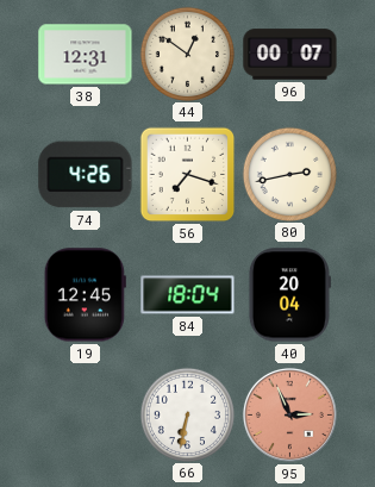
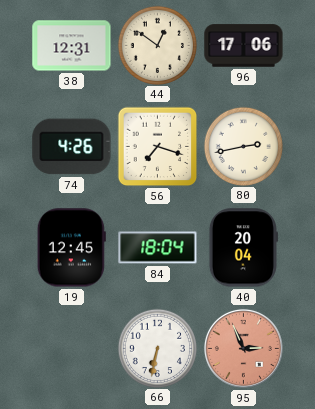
96: 00:07 -> 17:06 (244, 46)
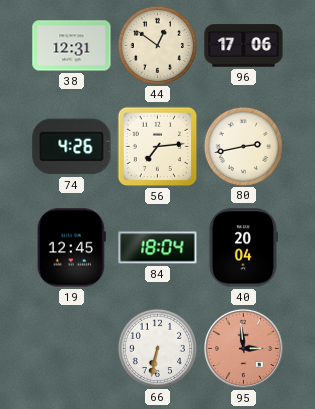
56: 7:18 -> 7:14 (158, 147)
95: 2:56 -> 2:59 (243, 348)
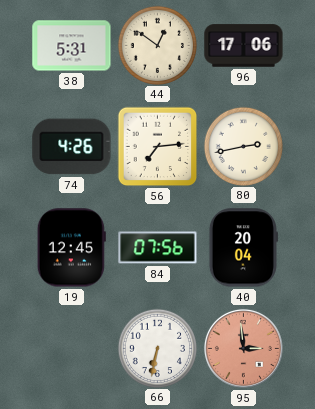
38: 12:31 -> 5:31 (72, 46)
84: 18:04 -> 07:56 (158, 248)
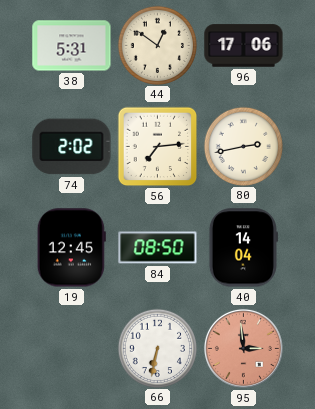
74: 4:26 -> 2:02 (72, 147)
84: 07:56 -> 08:50 (158, 248)
40: 20:04 -> 14:04 (243, 248)
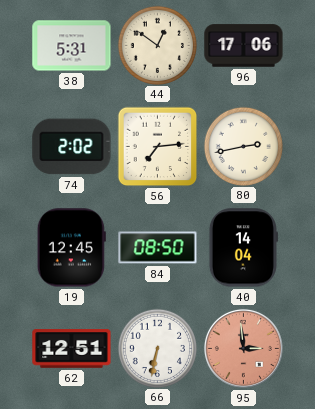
62: none -> 12:51 (72, 349)
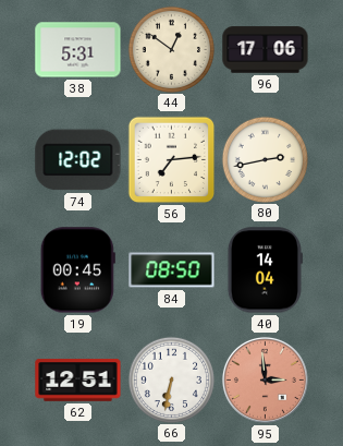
74: 2:02 -> 12:02 (78, 160)
19: 12:45 -> 00:45 (77, 270)
